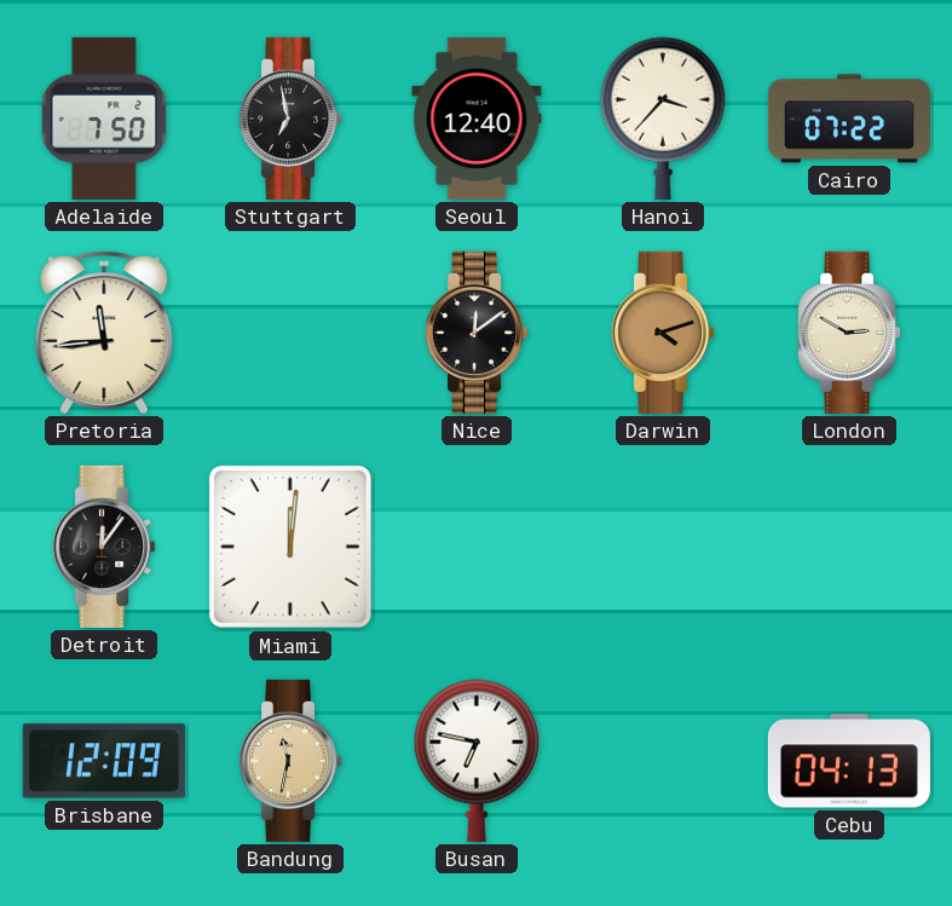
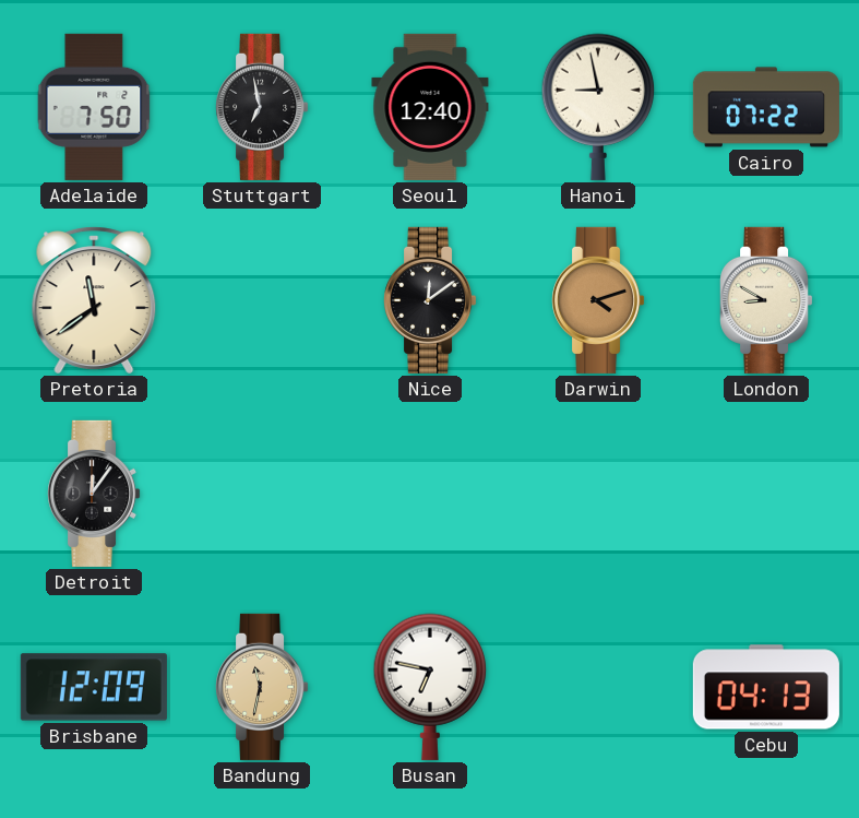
Hanoi: 3:37 -> 8:58 (598, 107)
Pretoria: 11:44 -> 11:39 (94, 300)
London: 2:50 -> 8:50 (767, 300)
Miami: 12:01 -> none (290, 547)
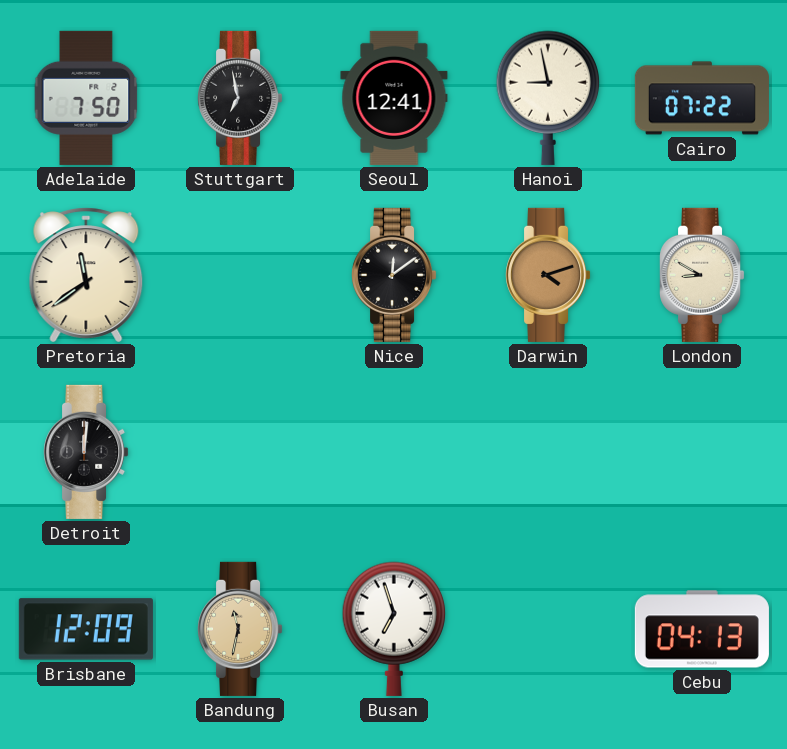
Seoul: 12:40 -> 12:41 (394, 98)
Detroit: 12:06 -> 12:01 (87, 452)
Busan: 6:47 -> 6:57 (394, 629)
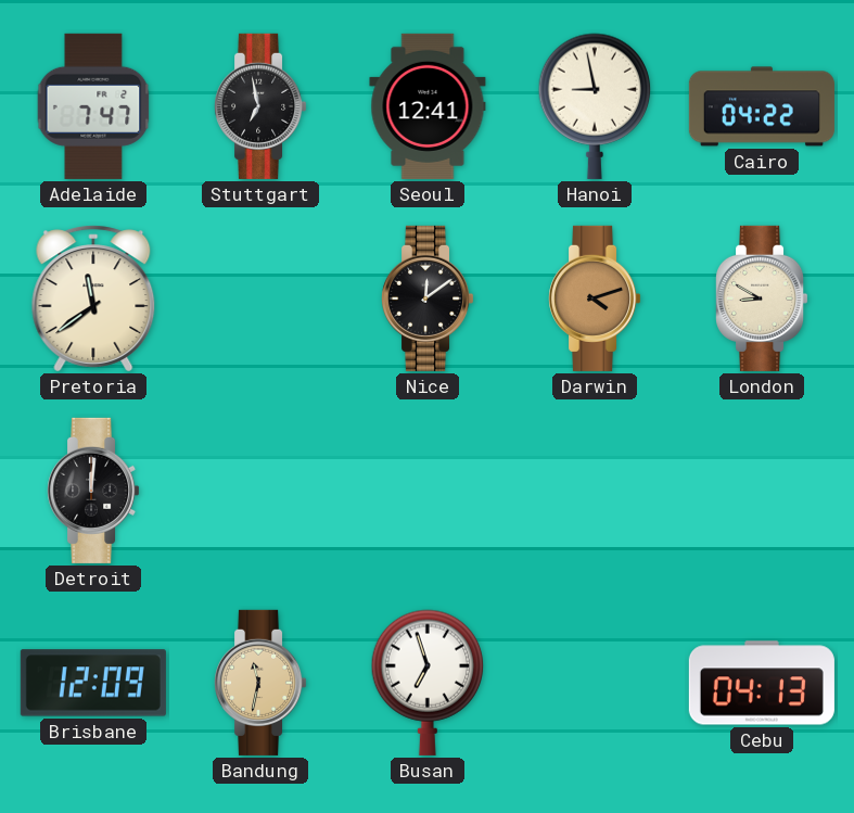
Adelaide: 7:50 -> 7:47 (93, 106)
Cairo: 07:22 -> 04:22 (762, 106)
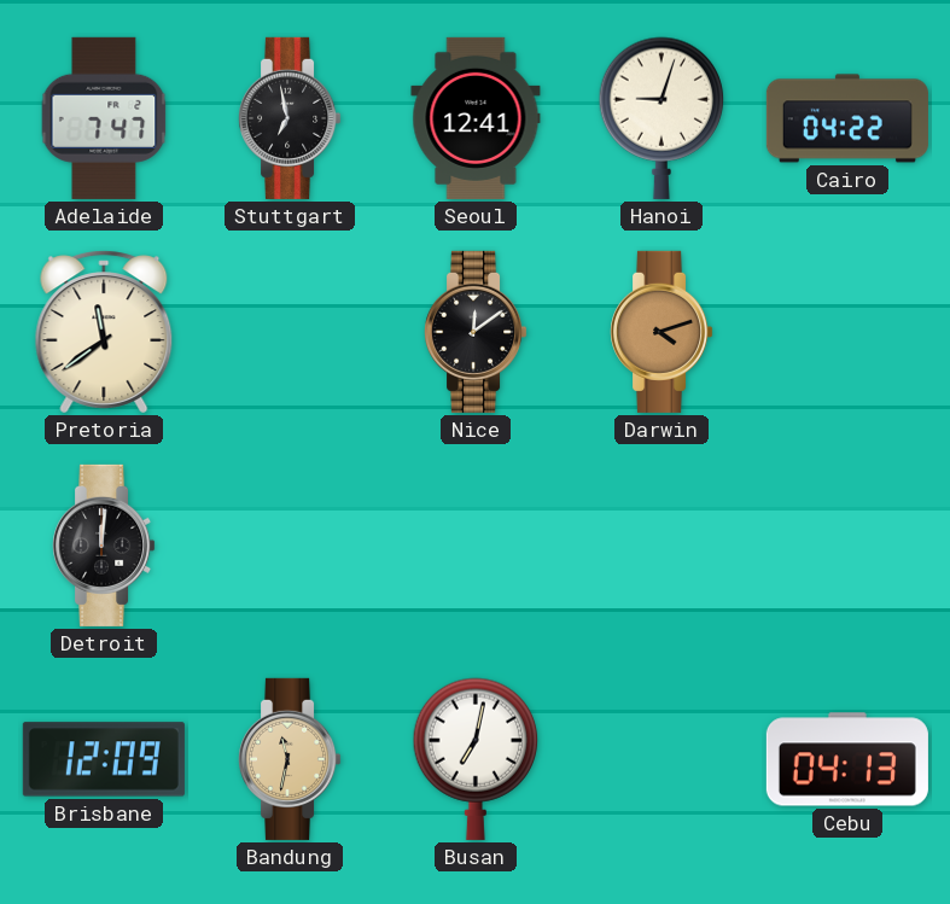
Hanoi: 8:58 -> 9:03 (661, 118)
London: 8:50 -> none (763, 298)
Busan: 6:57 -> 7:02 (476, 759)
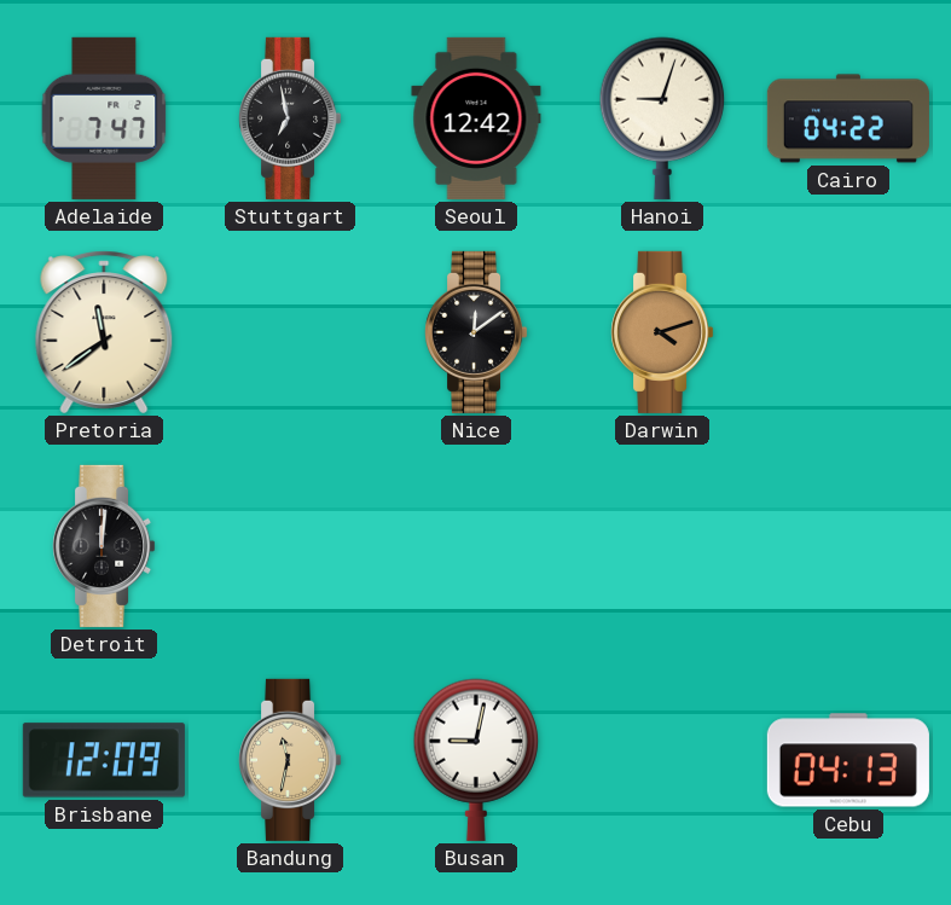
Seoul: 12:41 -> 12:42 (476, 118)
Busan: 7:02 -> 9:02 (476, 760)
